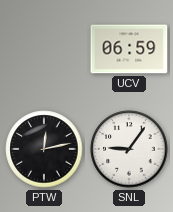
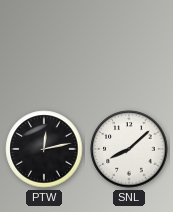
UCV: 06:59 -> none (129, 49)
SNL: 9:06 -> 8:08 (129, 149)
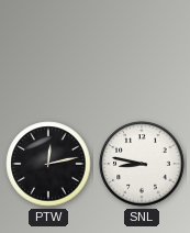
SNL: 8:08 -> 8:47 (142, 164)
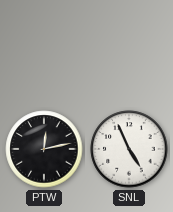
SNL: 8:47 -> 4:56 (129, 149)
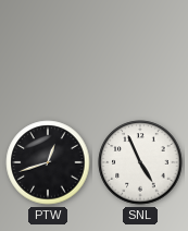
PTW: 12:13 -> 12:42 (48, 162)
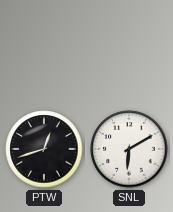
SNL: 4:56 -> 6:10 (129, 149)
